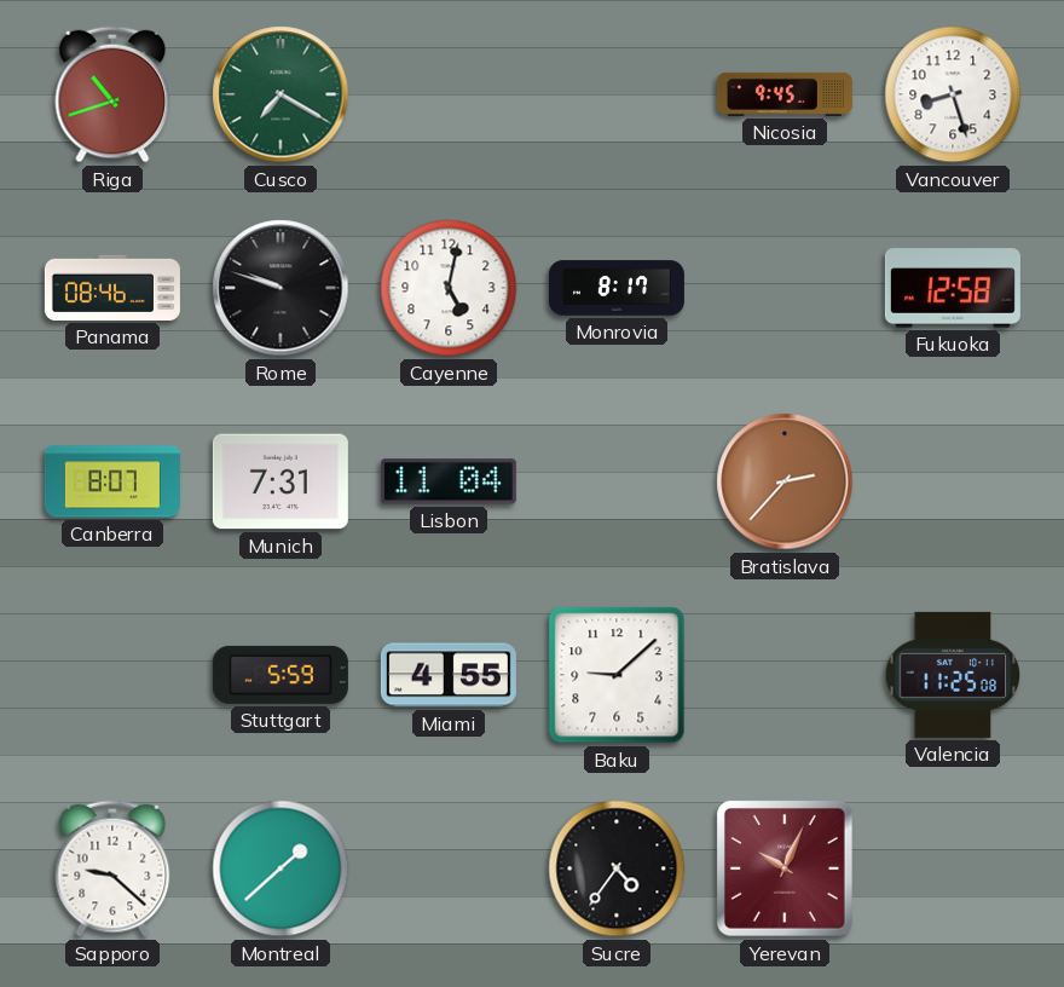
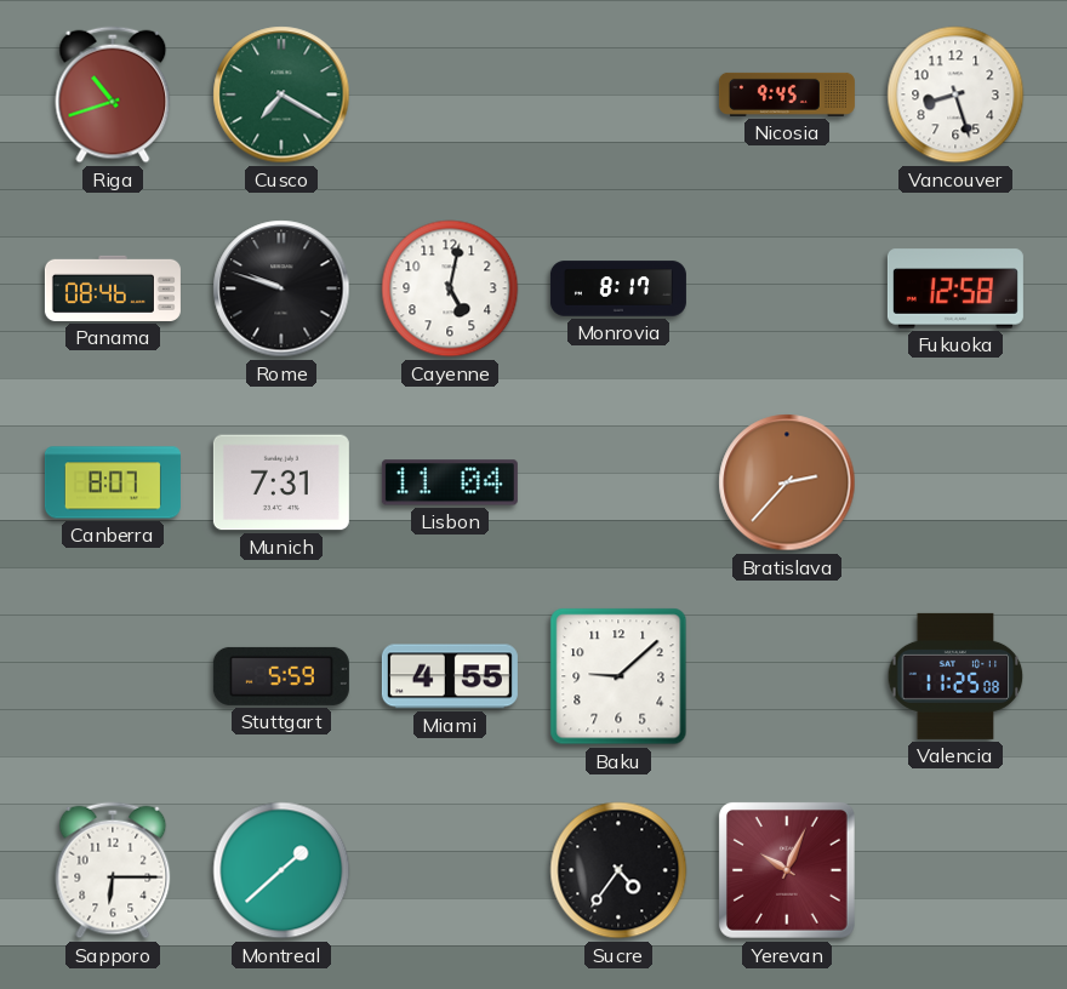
Sapporo: 9:22 -> 6:15 (113, 870)
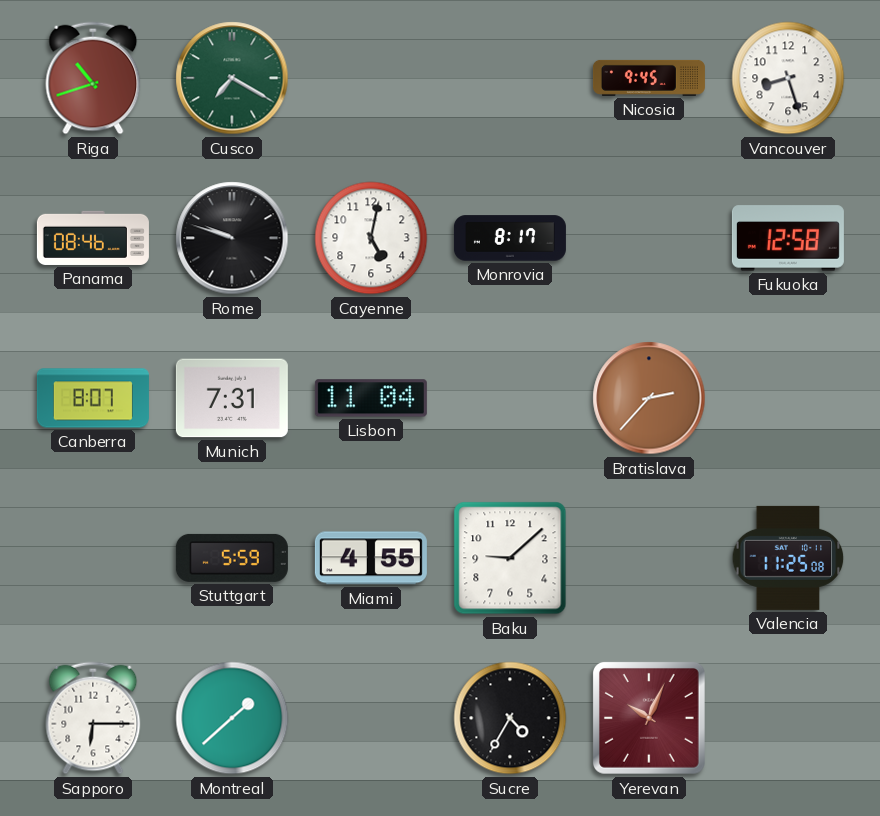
Sucre: 4:36 -> 4:35 (510, 718)
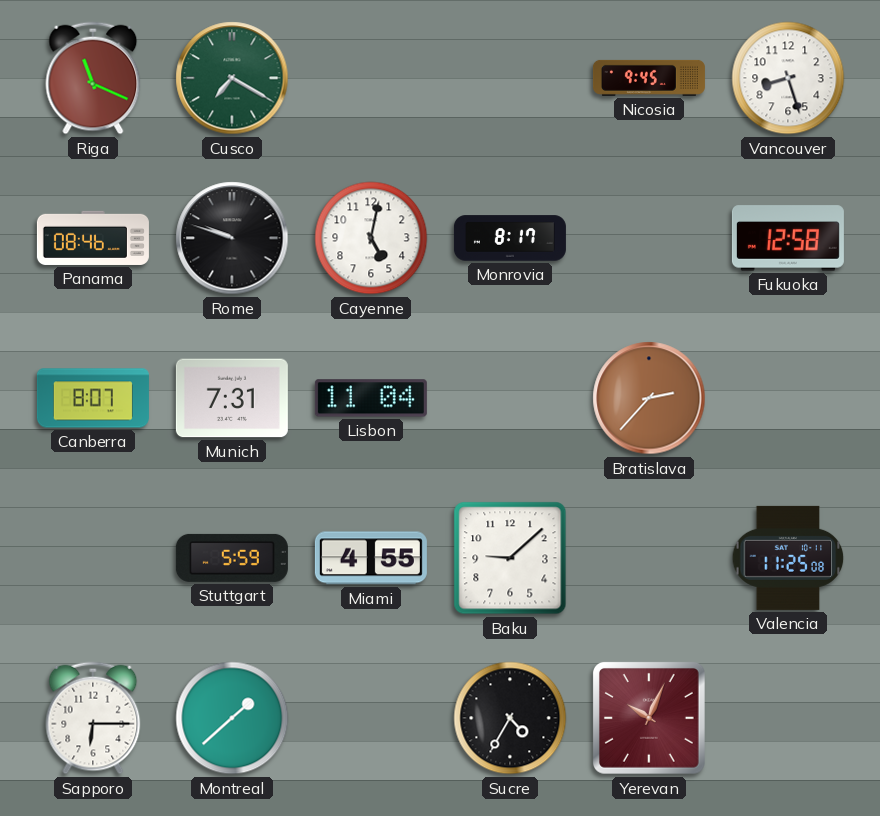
Riga: 10:42 -> 11:19 (93, 78)
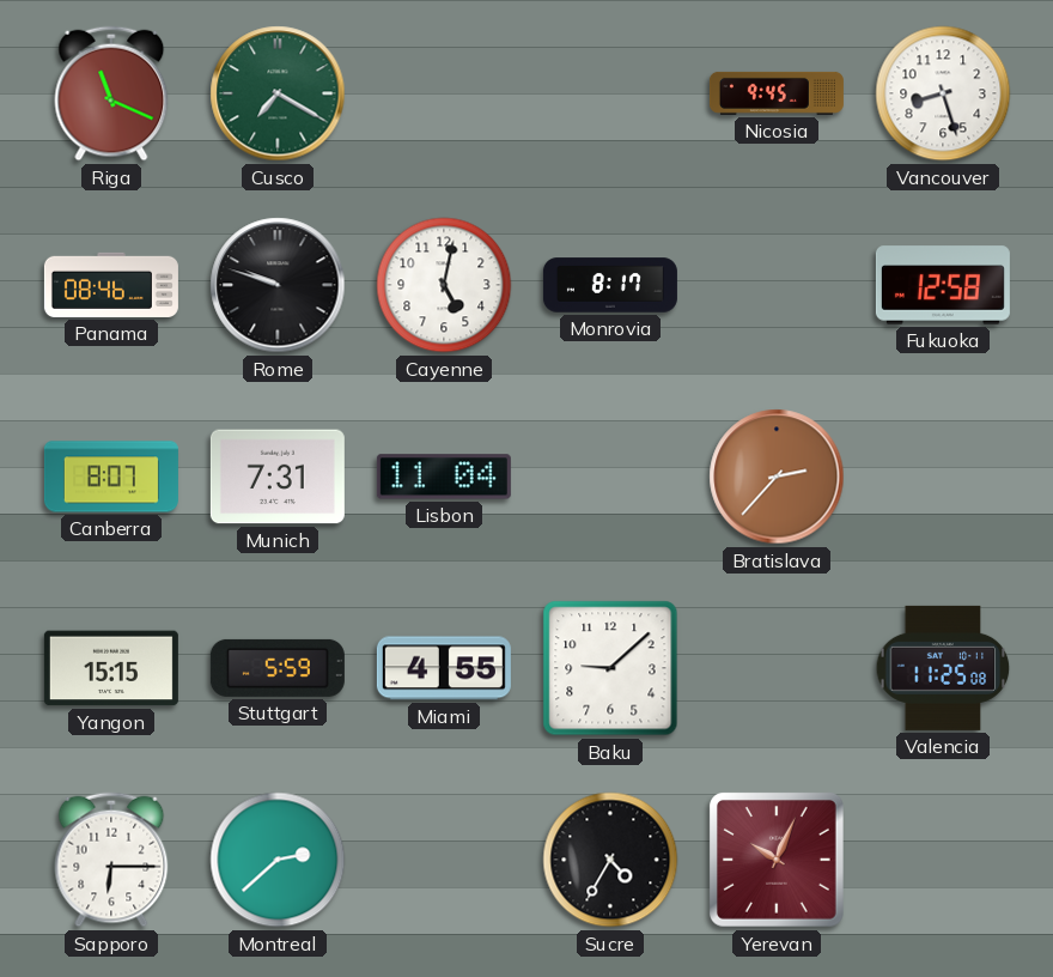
Yangon: none -> 15:15 (111, 668)
Montreal: 1:38 -> 2:38 (278, 860)
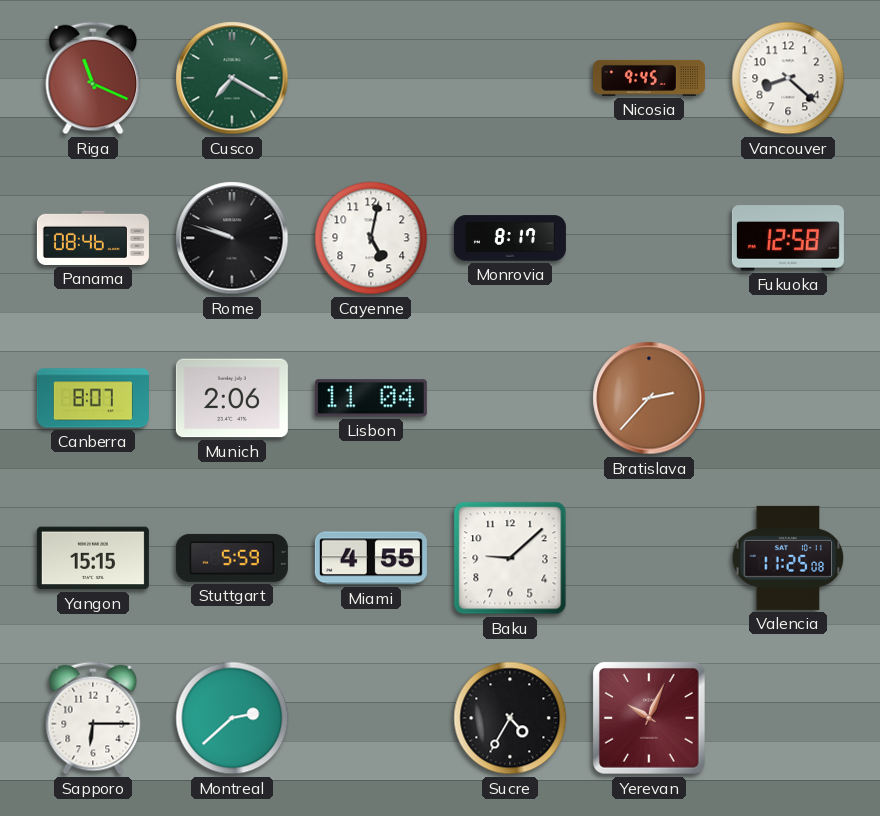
Vancouver: 8:27 -> 8:22 (788, 78)
Munich: 7:31 -> 2:06 (232, 398)
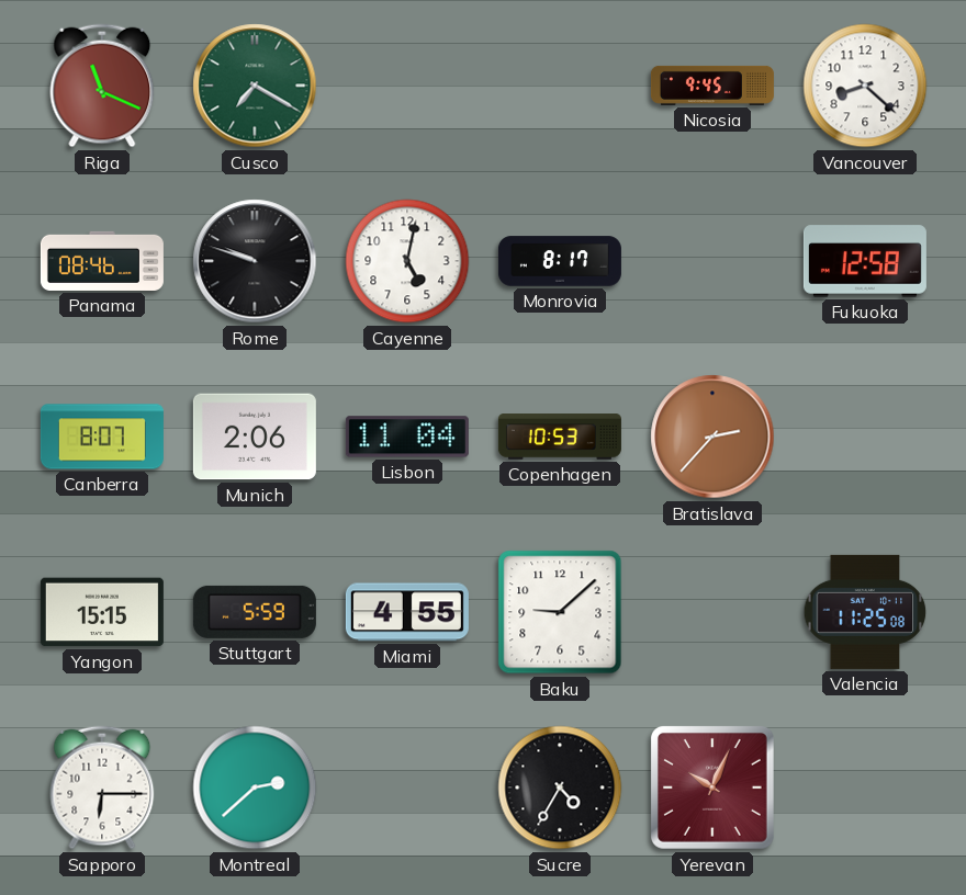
Copenhagen: none -> 10:53 (560, 437)
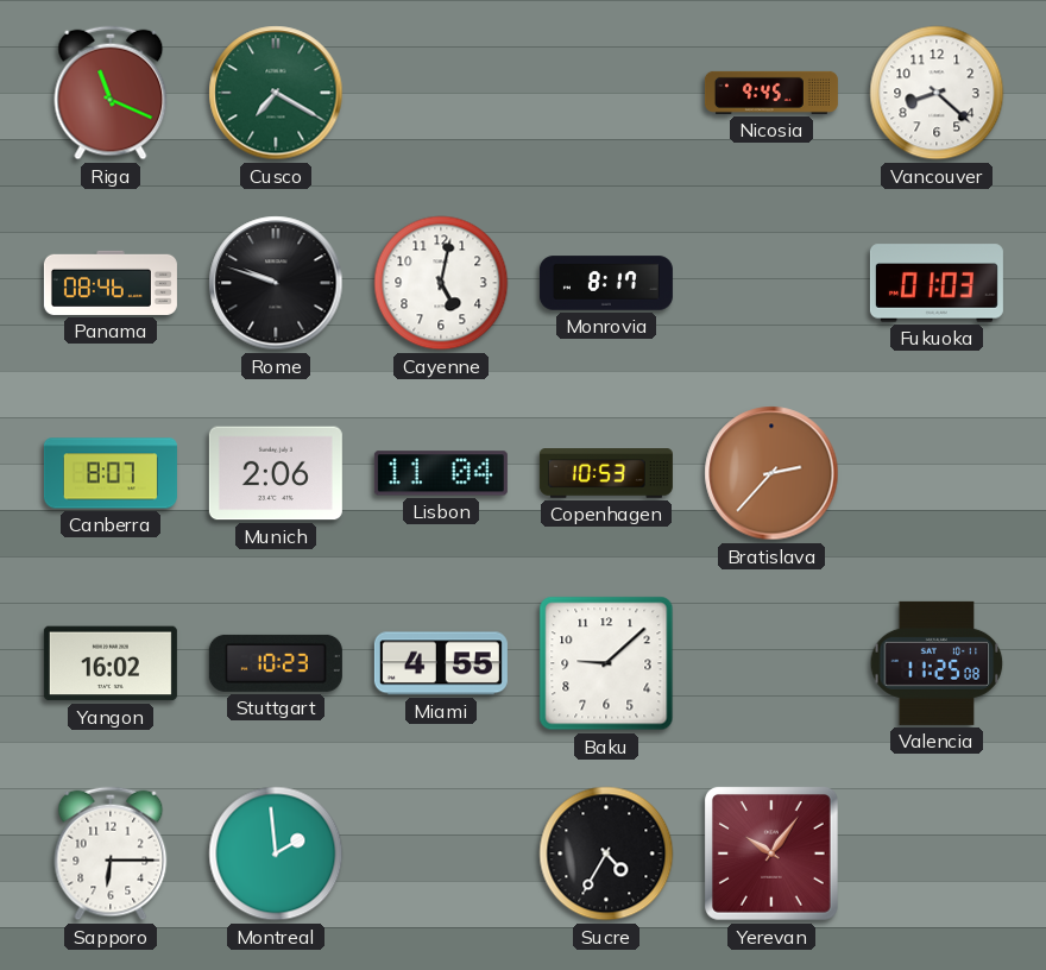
Fukuoka: 12:58 -> 01:03 (937, 283)
Yangon: 15:15 -> 16:02 (111, 663)
Stuttgart: 5:59 -> 10:23 (276, 663)
Montreal: 2:38 -> 1:59 (276, 854)
Yerevan: 10:04 -> 10:06 (771, 854)
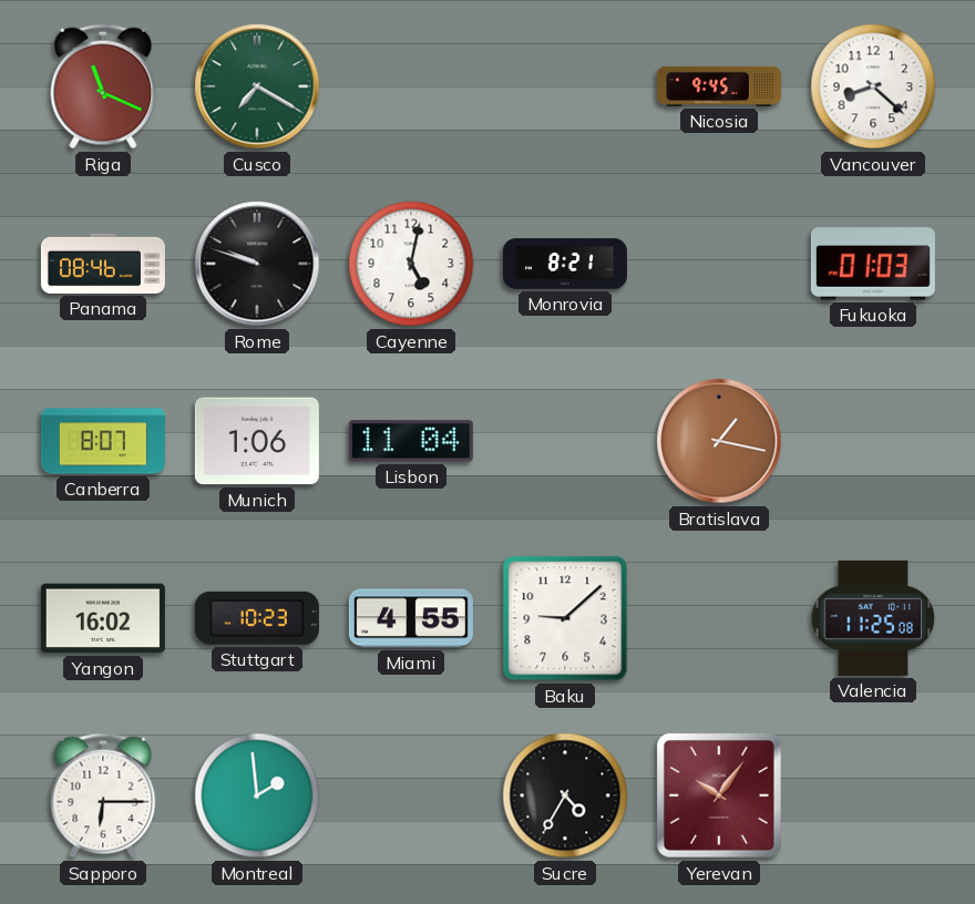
Monrovia: 8:17 -> 8:21 (565, 264)
Munich: 2:06 -> 1:06 (257, 441)
Copenhagen: 10:53 -> none (606, 473)
Bratislava: 2:37 -> 1:17 (719, 441)
